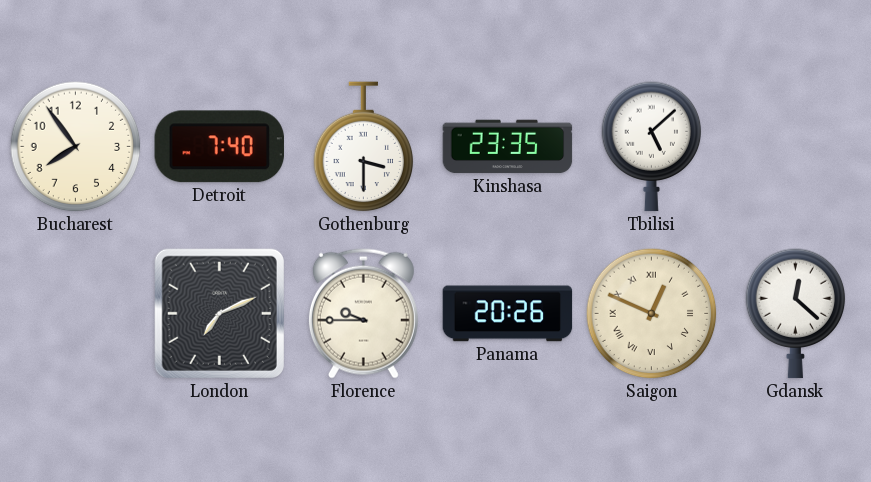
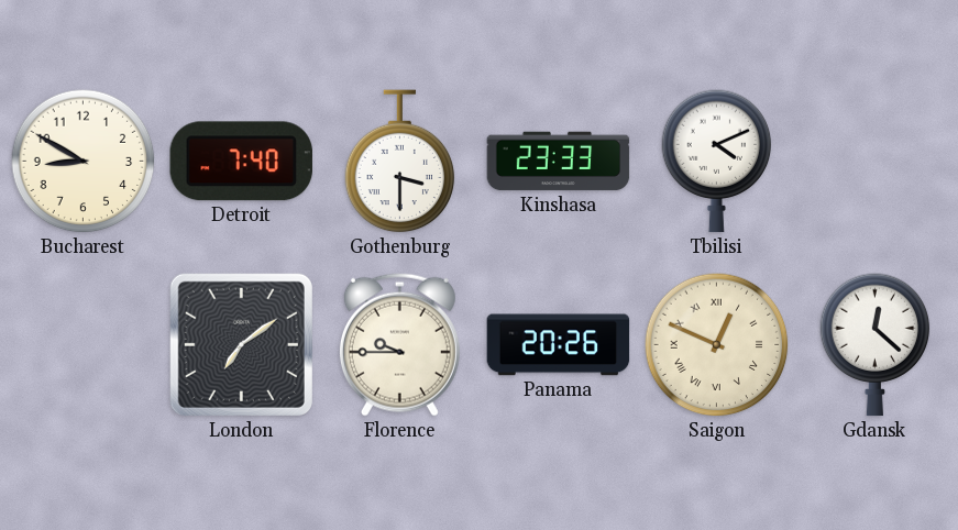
Bucharest: 7:54 -> 8:50 (84, 162)
Kinshasa: 23:35 -> 23:33 (559, 162)
Tbilisi: 5:08 -> 4:11 (717, 162)
London: 7:11 -> 7:09 (241, 344)
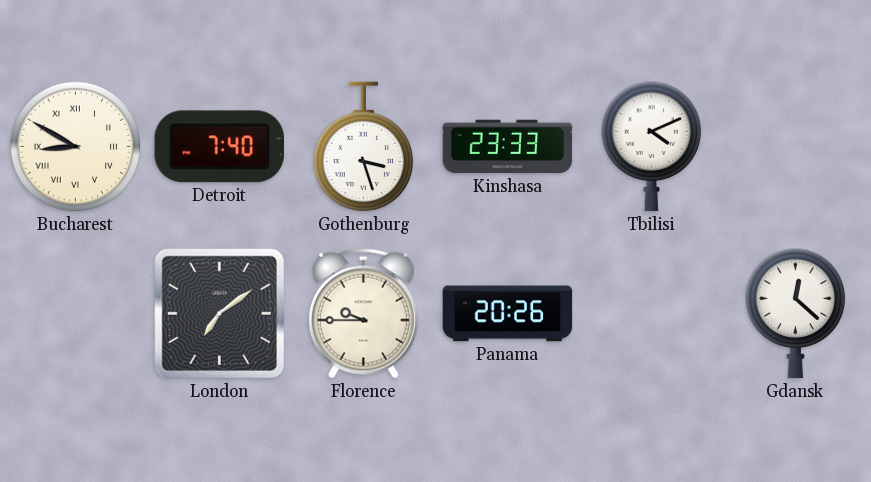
Bucharest numerals: Arabic -> Roman (76, 147)
Gothenburg: 3:30 -> 3:27 (364, 147)
Saigon: 12:49 -> none (717, 345)
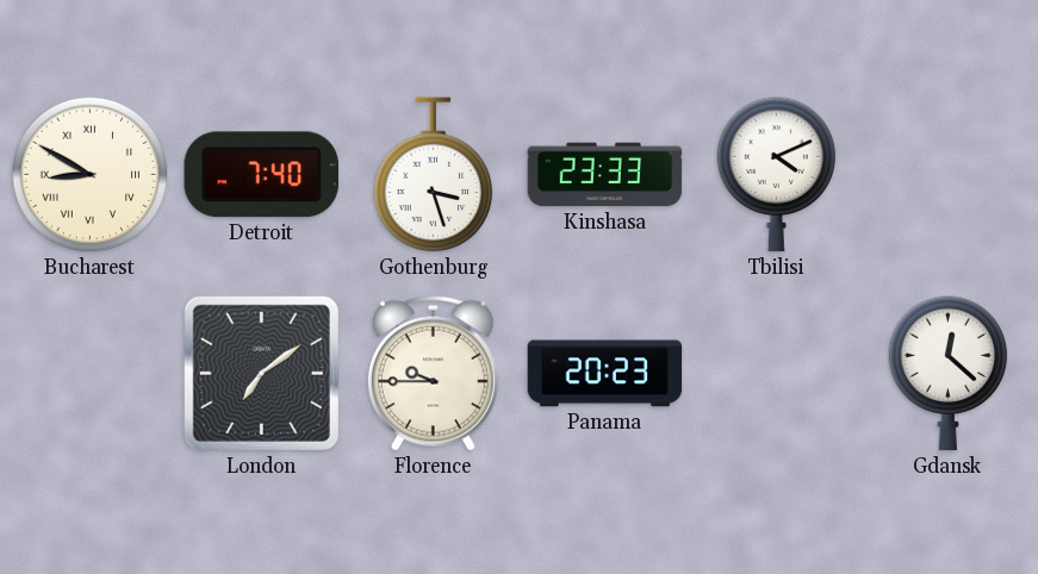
Panama: 20:26 -> 20:23 (605, 374)
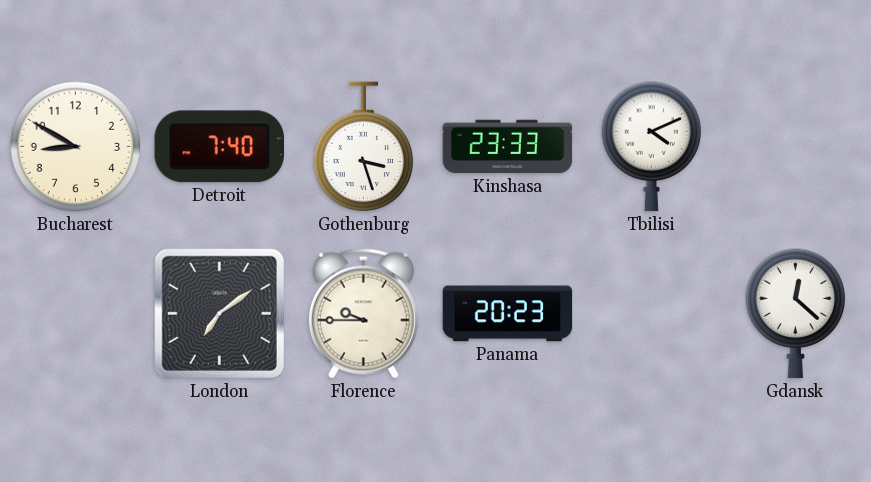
Bucharest numerals: Roman -> Arabic (76, 147)
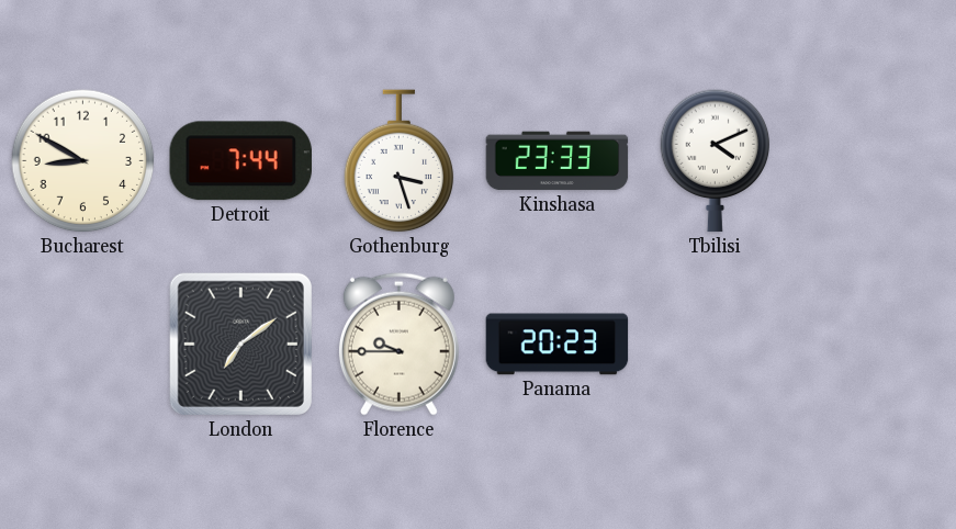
Detroit: 7:40 -> 7:44 (240, 161)
Gdansk: 12:22 -> none (796, 314)
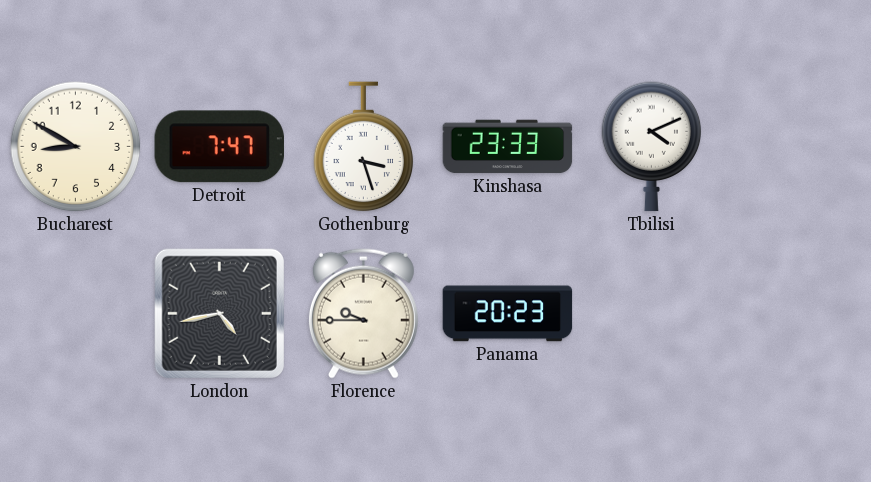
Detroit: 7:44 -> 7:47 (219, 147)
London: 7:09 -> 4:43 (219, 313)
